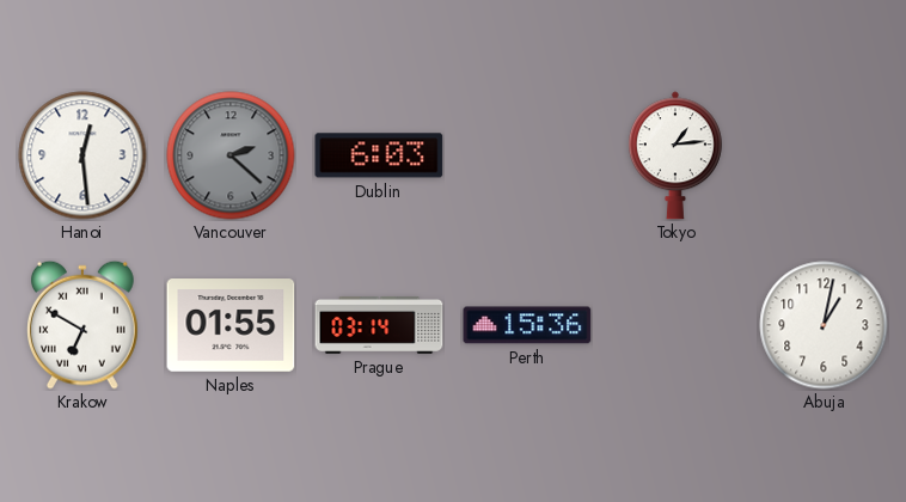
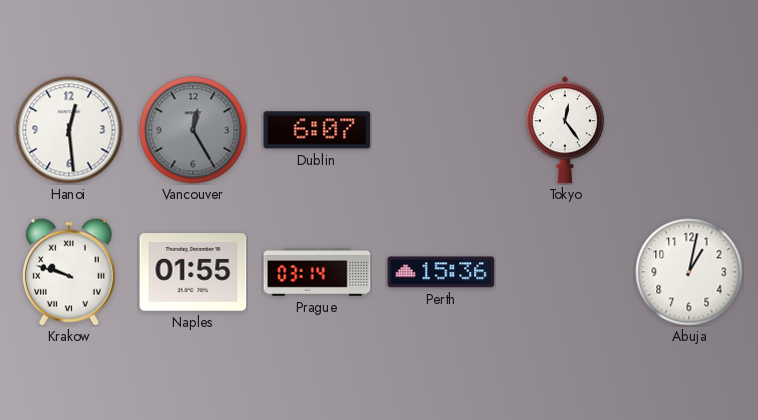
Vancouver: 2:22 -> 12:25 (193, 130)
Dublin: 6:03 -> 6:07 (317, 130)
Tokyo: 1:14 -> 12:24 (565, 130)
Krakow: 6:50 -> 9:48 (70, 272)
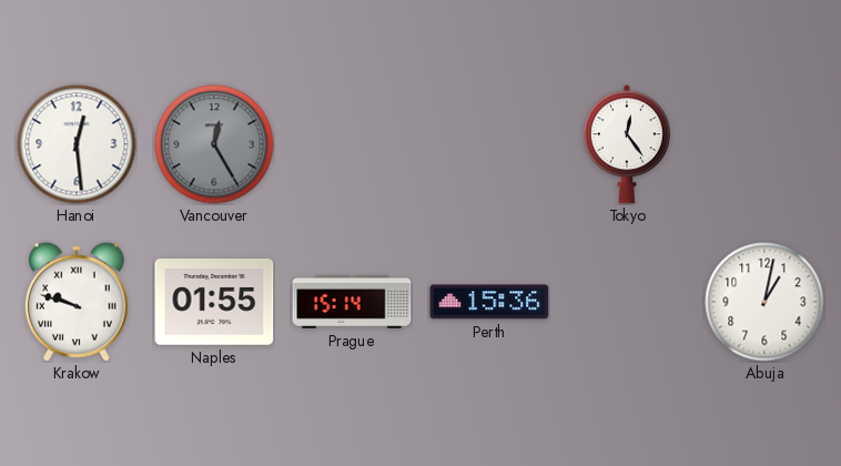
Dublin: 6:07 -> none (317, 130)
Prague: 03:14 -> 15:14 (352, 302)
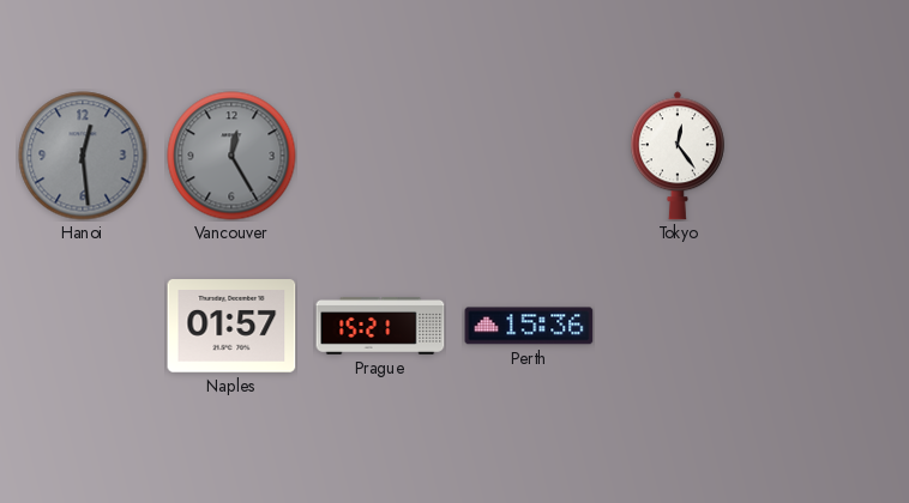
Hanoi dial: white -> grey (83, 156)
Krakow: 9:48 -> none (78, 302)
Naples: 01:55 -> 01:57 (231, 326)
Prague: 15:14 -> 15:21 (380, 326)
Abuja: 1:02 -> none (764, 302)
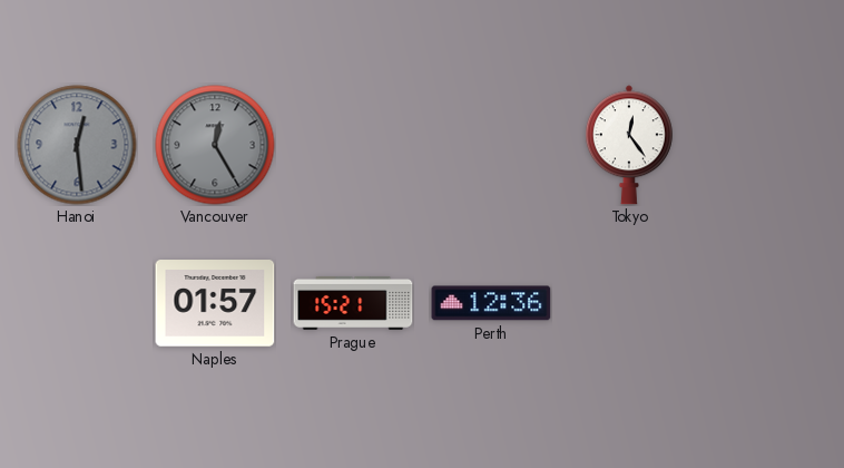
Perth: 15:36 -> 12:36 (491, 303)
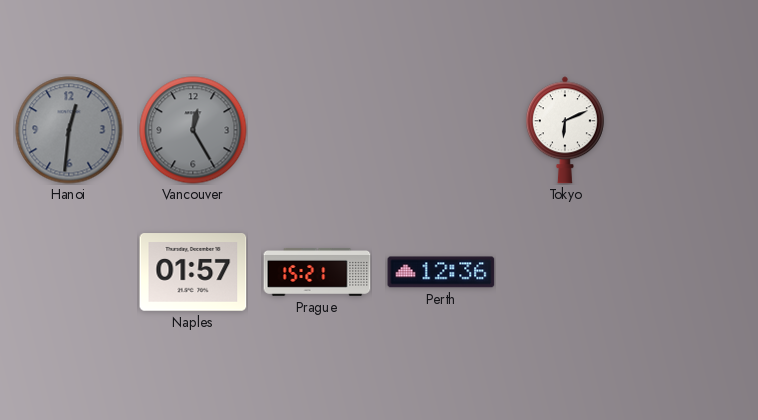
Hanoi: 12:29 -> 12:31 (69, 130)
Tokyo: 12:24 -> 6:11 (565, 130)
